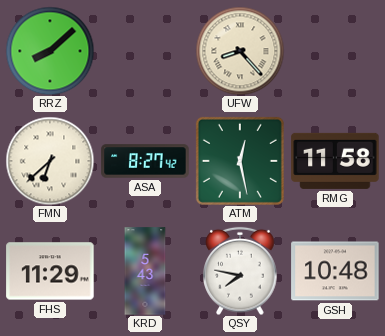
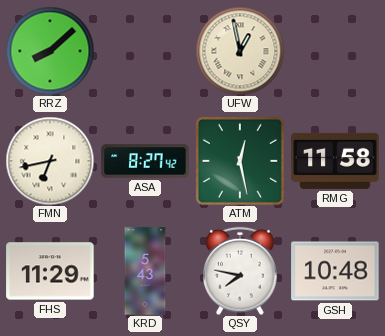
UFW: 8:23 -> 12:58 (240, 51)
FMN: 6:38 -> 6:43 (50, 161)
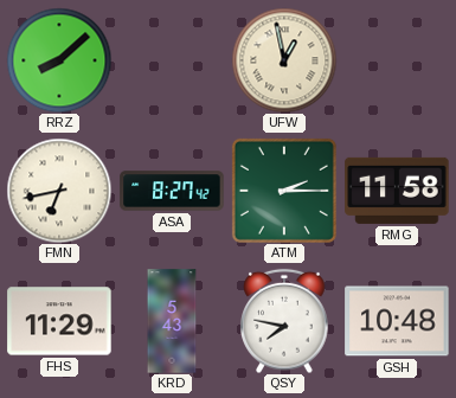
ATM: 12:28 -> 2:15 (284, 191)
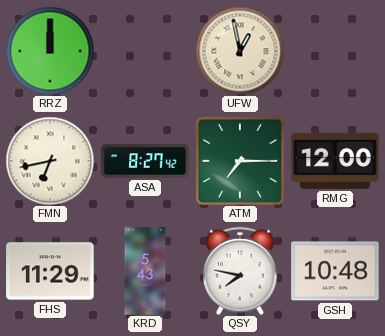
RRZ: 8:08 -> 12:00 (50, 51)
ATM: 2:15 -> 7:15 (240, 161)
RMG: 11:58 -> 12:00 (335, 161)
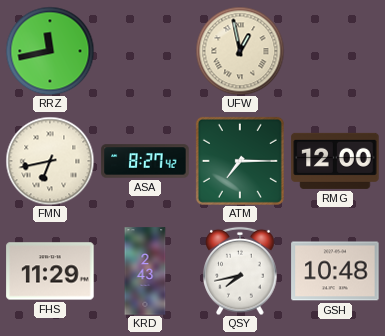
RRZ: 12:00 -> 11:43 (50, 51)
KRD: 5:43 -> 2:43 (145, 271)
QSY: 7:47 -> 7:43 (240, 271)
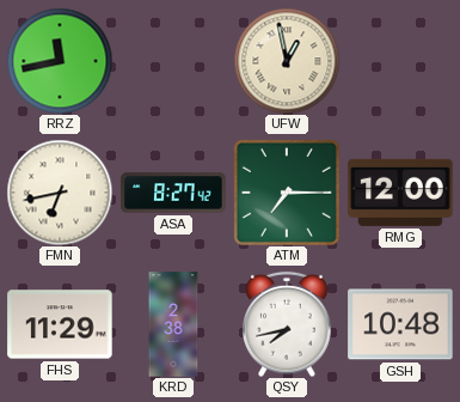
KRD: 2:43 -> 2:38 (173, 324)
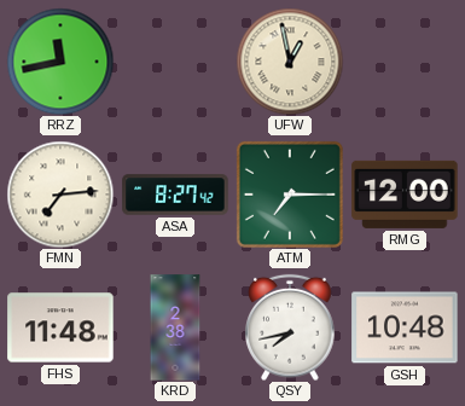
FMN: 6:43 -> 7:14 (60, 195)
FHS: 11:29 -> 11:48 (60, 327)
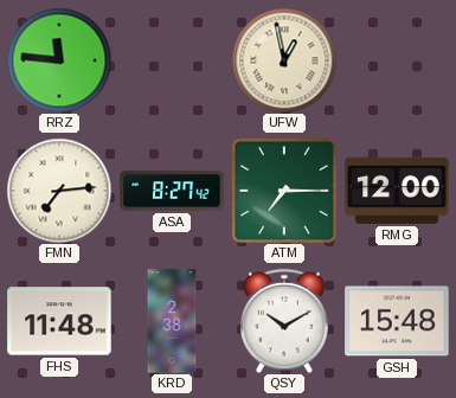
RRZ: 11:43 -> 11:46 (59, 60)
QSY: 7:43 -> 10:10 (284, 321)
GSH: 10:48 -> 15:48 (397, 321)
